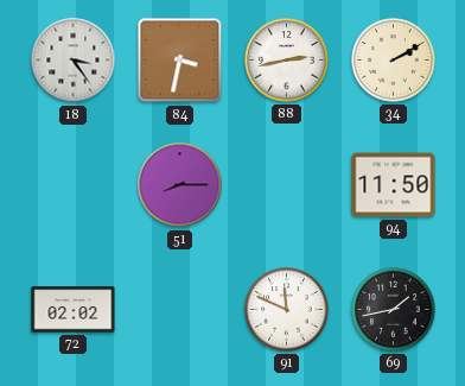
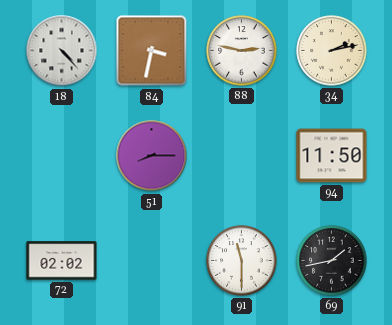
18: 3:24 -> 4:23 (62, 51)
88: 2:43 -> 2:47 (242, 51)
34: 2:10 -> 2:13 (332, 51)
91: 11:49 -> 11:30 (242, 261)
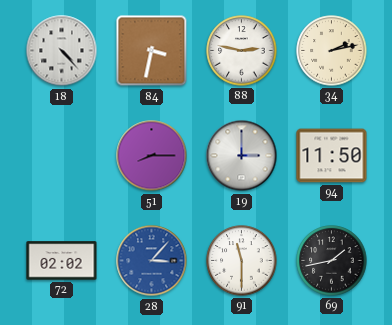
19: none -> 3:00 (242, 156)
28: none -> 3:07 (152, 261)
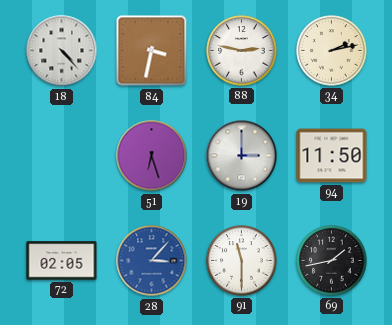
51: 8:15 -> 6:27 (152, 156)
72: 02:02 -> 02:05 (62, 261)
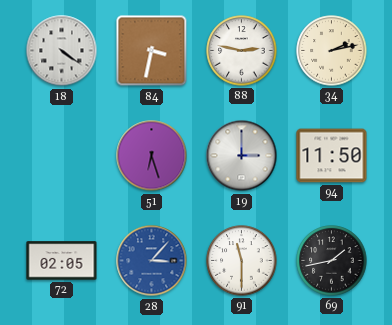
18: 4:23 -> 4:21 (62, 51)
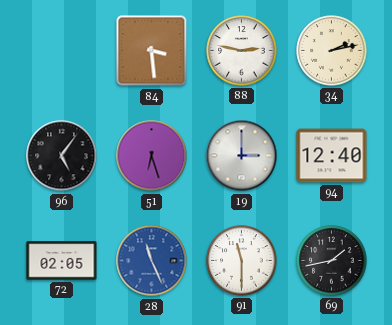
18: 4:21 -> none (62, 51)
84: 3:32 -> 3:29 (152, 51)
96: none -> 5:06 (62, 156)
94: 11:50 -> 12:40 (332, 156)
28: 3:07 -> 11:26 (152, 261)
